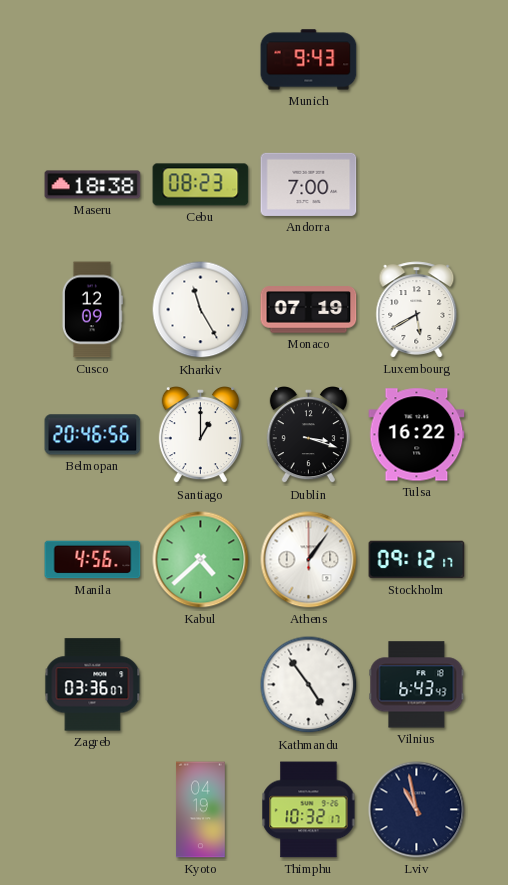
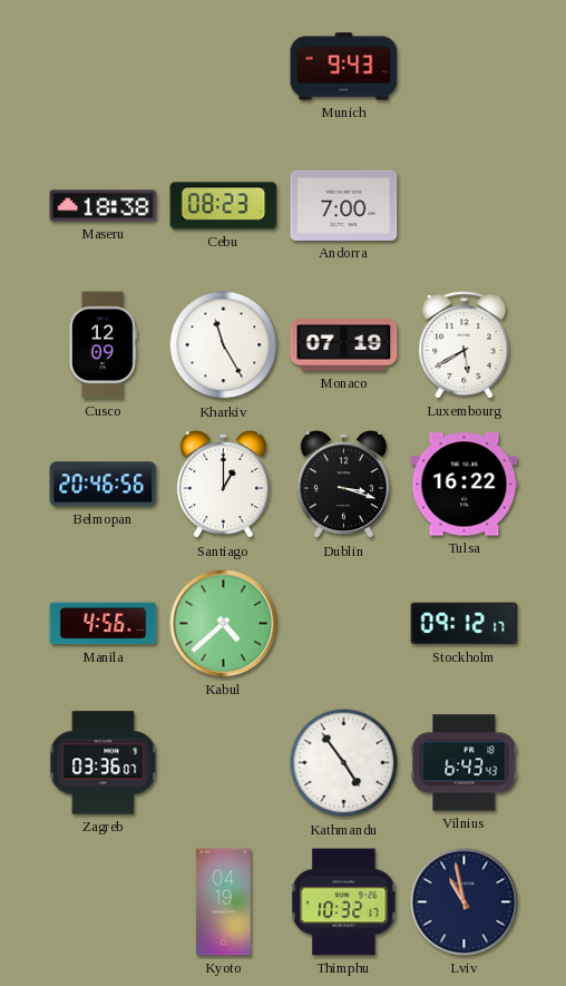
Athens: 1:06 -> none (309, 560)
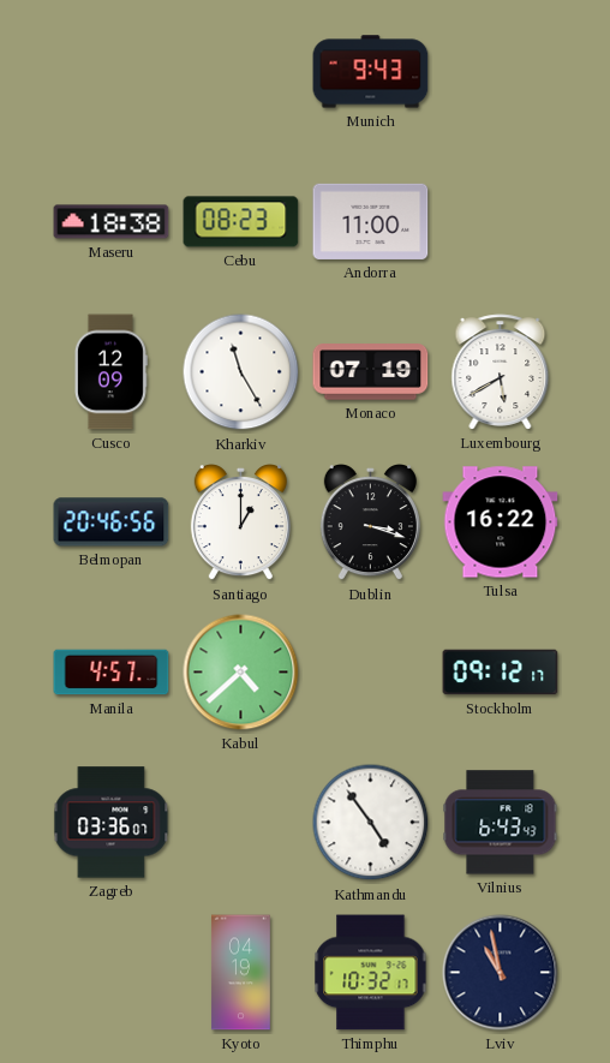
Andorra: 7:00 -> 11:00 (371, 221)
Manila: 4:56 -> 4:57 (112, 673)
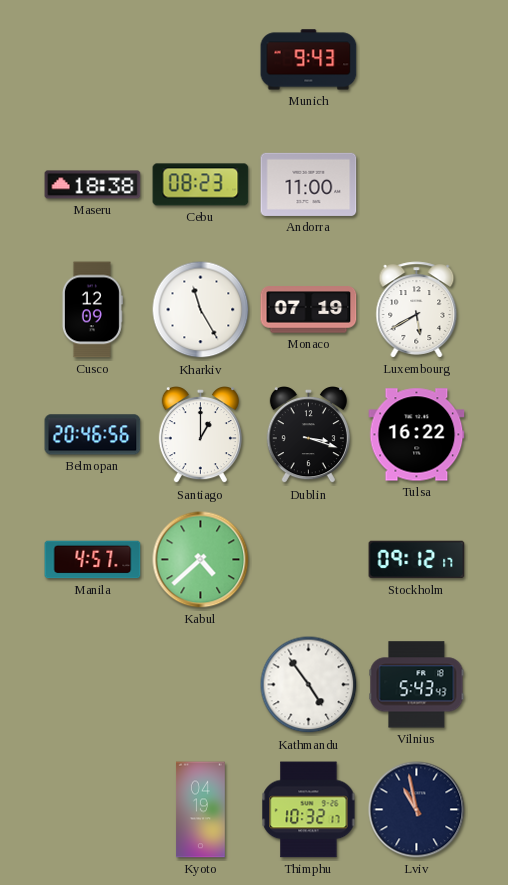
Zagreb: 03:36 -> none (112, 823)
Vilnius: 6:43 -> 5:43 (417, 685)
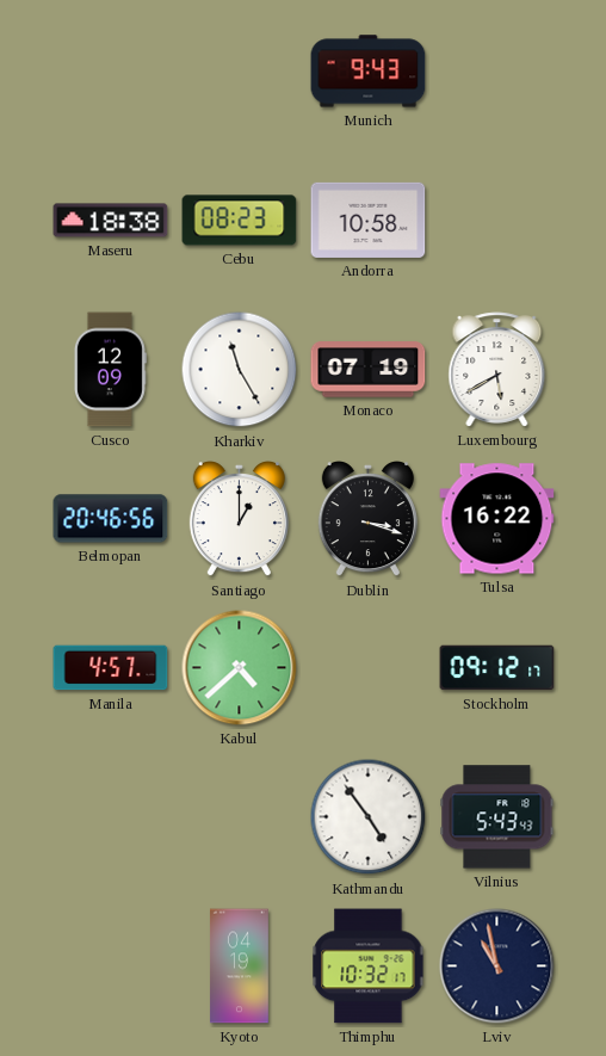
Andorra: 11:00 -> 10:58 (369, 220)
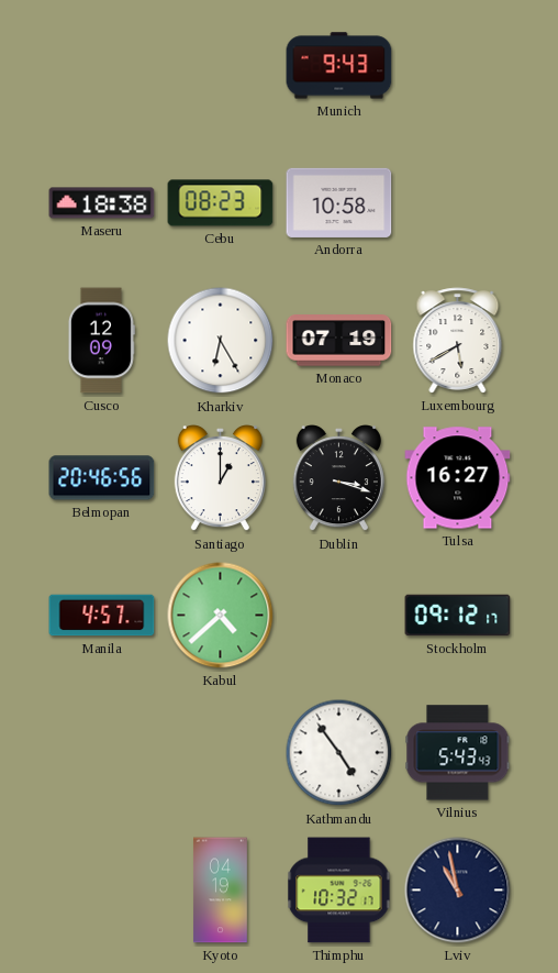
Kharkiv: 11:25 -> 6:25 (221, 341)
Tulsa: 16:22 -> 16:27 (458, 478)
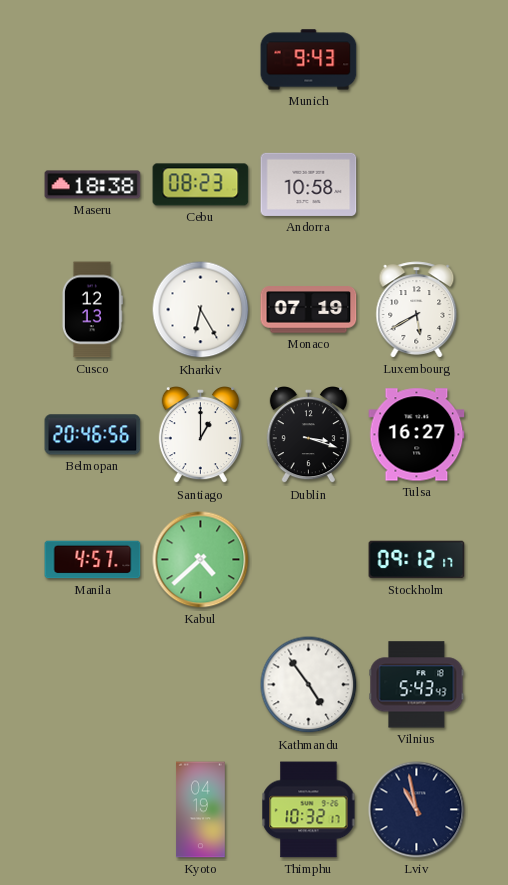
Cusco: 12:09 -> 12:13 (92, 310)
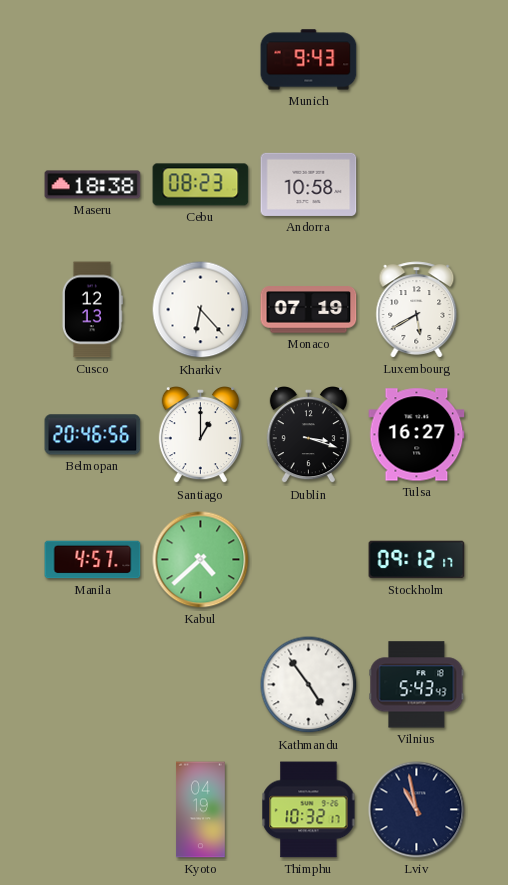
Kharkiv: 6:25 -> 6:23 (201, 310)
